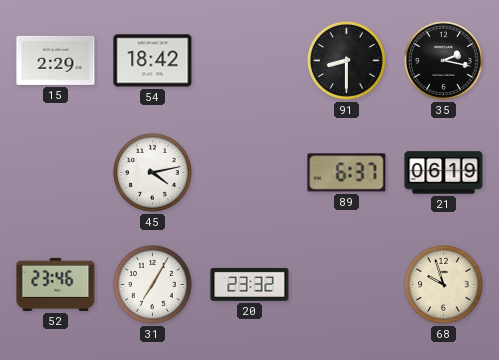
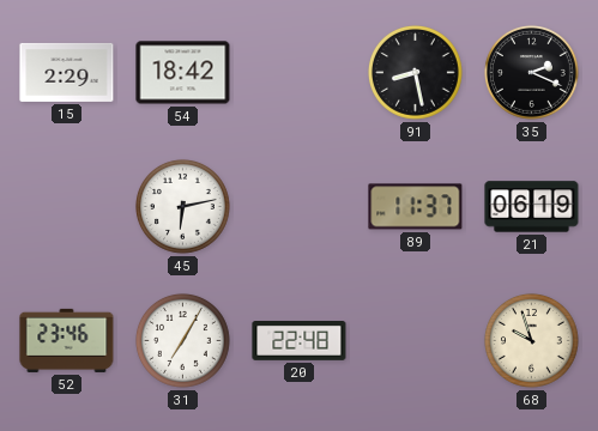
91: 8:30 -> 8:28 (416, 73)
35: 2:17 -> 2:19 (532, 73)
45: 4:13 -> 6:13 (183, 207)
89: 6:37 -> 11:37 (416, 207)
20: 23:32 -> 22:48 (300, 341)
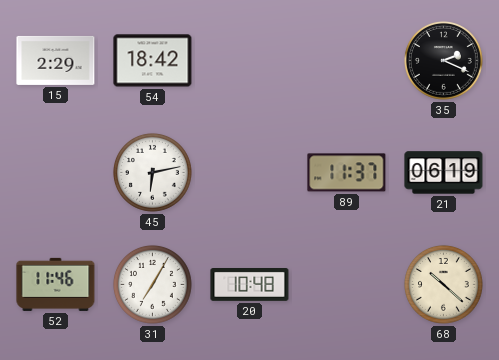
91: 8:28 -> none (416, 73)
52: 23:46 -> 11:46 (56, 284)
20: 22:48 -> 10:48 (250, 285)
68: 9:57 -> 10:22 (444, 285)
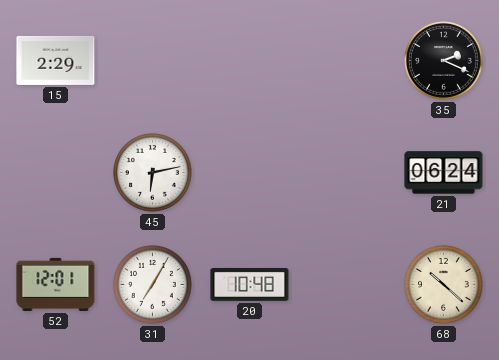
54: 18:42 -> none (153, 61)
89: 11:37 -> none (347, 173)
21: 06:19 -> 06:24 (444, 173)
52: 11:46 -> 12:01 (56, 284)
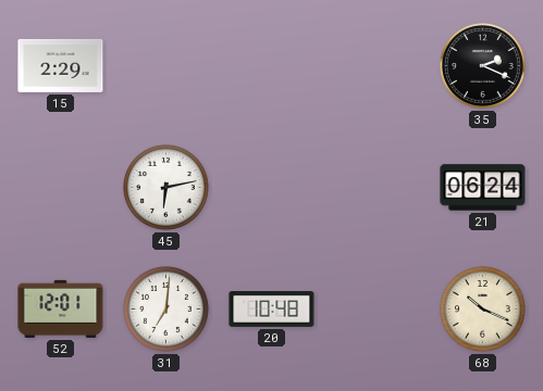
31: 7:05 -> 7:01 (166, 310)
68: 10:22 -> 10:19 (483, 310)
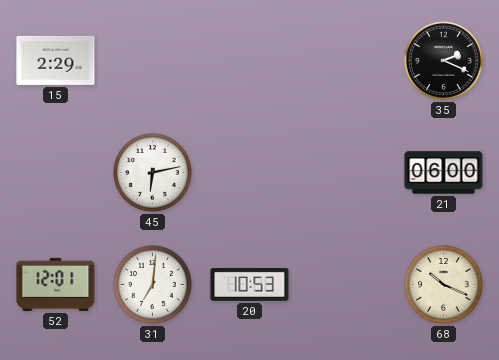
21: 06:24 -> 06:00 (444, 173)
20: 10:48 -> 10:53 (250, 285)
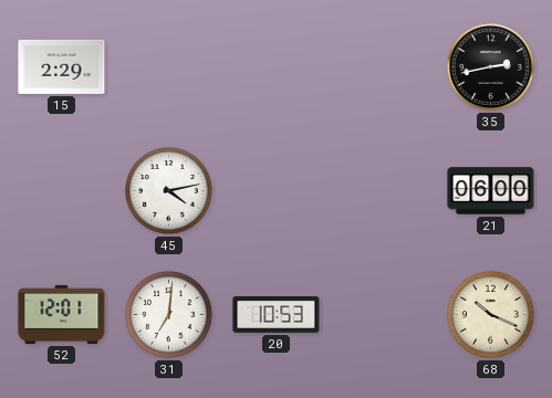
35: 2:19 -> 2:43 (491, 67)
45: 6:13 -> 4:13 (169, 191)
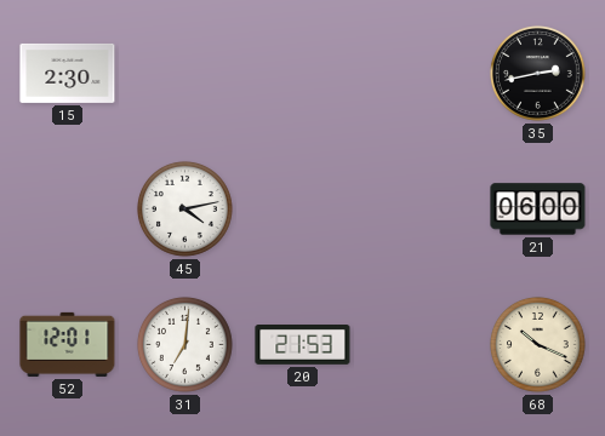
15: 2:29 -> 2:30 (68, 73)
20: 10:53 -> 21:53 (303, 345)
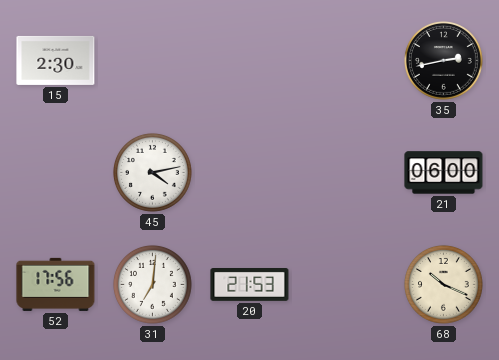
52: 12:01 -> 17:56 (56, 284)
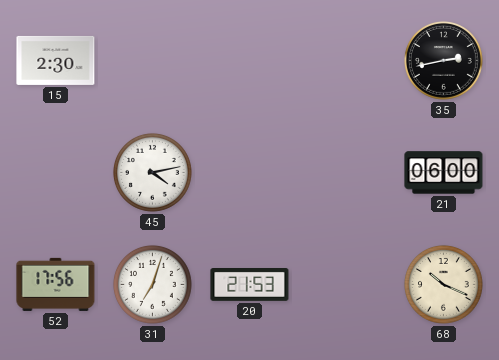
31: 7:01 -> 7:03 (153, 285)
